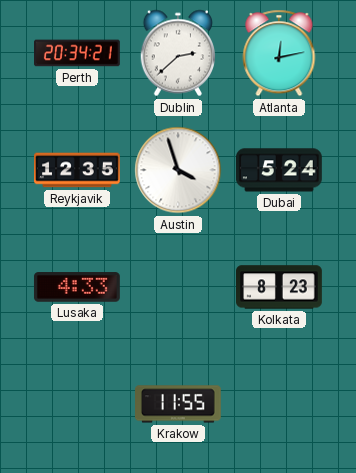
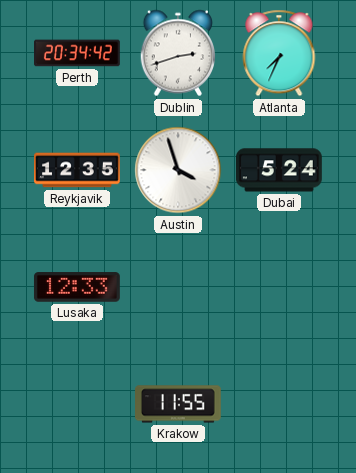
Perth: 20:34:21 -> 20:34:42 (78, 53)
Dublin: 2:38 -> 2:42 (178, 53)
Atlanta: 12:13 -> 7:34 (279, 53)
Lusaka: 4:33 -> 12:33 (77, 287)
Kolkata: 8:23 -> none (280, 287)
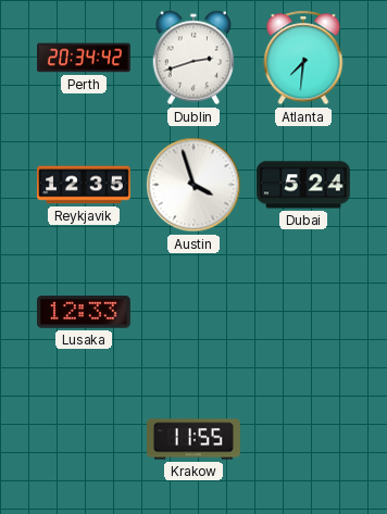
Atlanta: 7:34 -> 7:31 (303, 58)
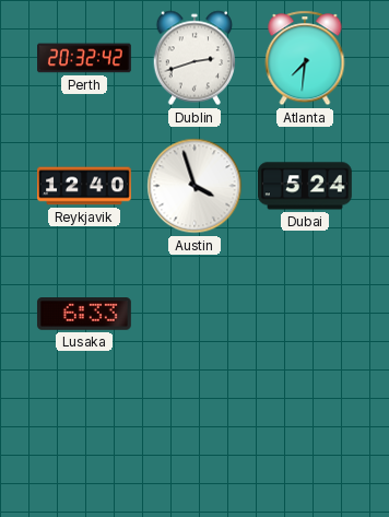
Perth: 20:34 -> 20:32 (85, 58)
Reykjavik: 12:35 -> 12:40 (85, 186)
Lusaka: 12:33 -> 6:33 (84, 314)
Krakow: 11:55 -> none (195, 439)
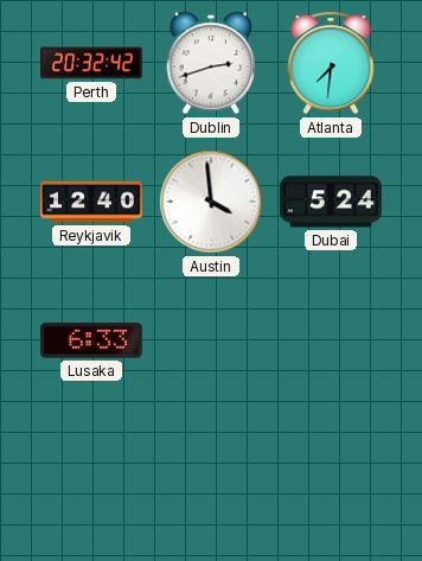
Austin: 3:57 -> 3:59 (211, 202)
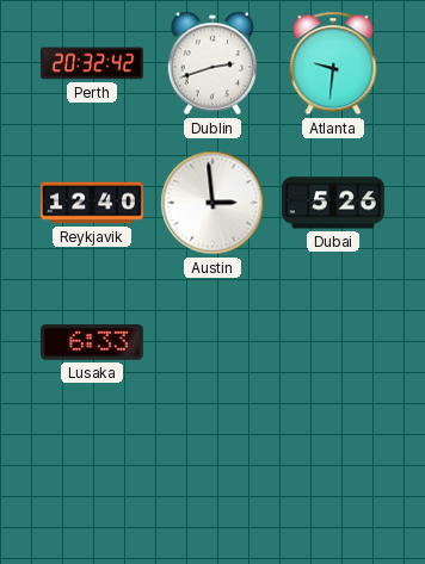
Atlanta: 7:31 -> 9:31 (333, 63)
Austin: 3:59 -> 2:59 (213, 203)
Dubai: 5:24 -> 5:26 (333, 203)
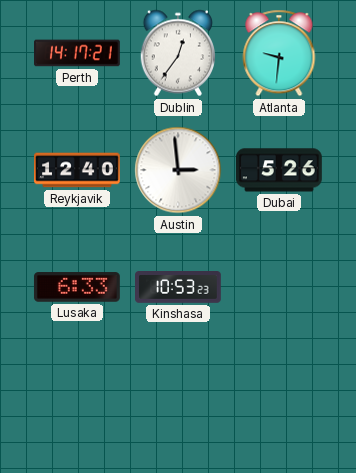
Perth: 20:32 -> 14:17 (78, 53)
Dublin: 2:42 -> 12:36 (178, 53)
Kinshasa: none -> 10:53 (179, 288)
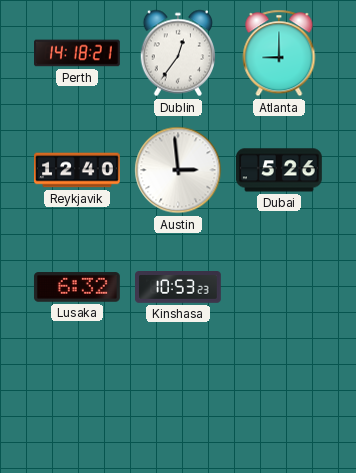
Perth: 14:17 -> 14:18 (78, 53)
Atlanta: 9:31 -> 9:00 (279, 53)
Lusaka: 6:33 -> 6:32 (77, 287)
